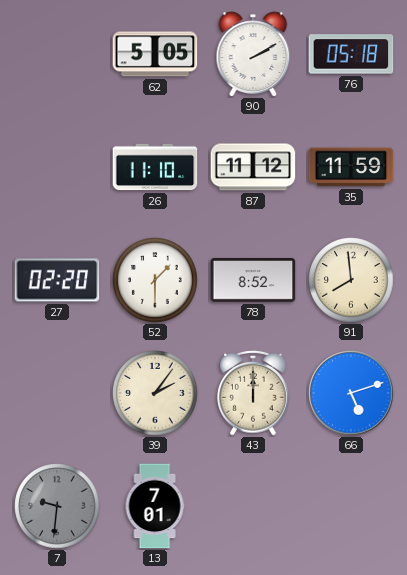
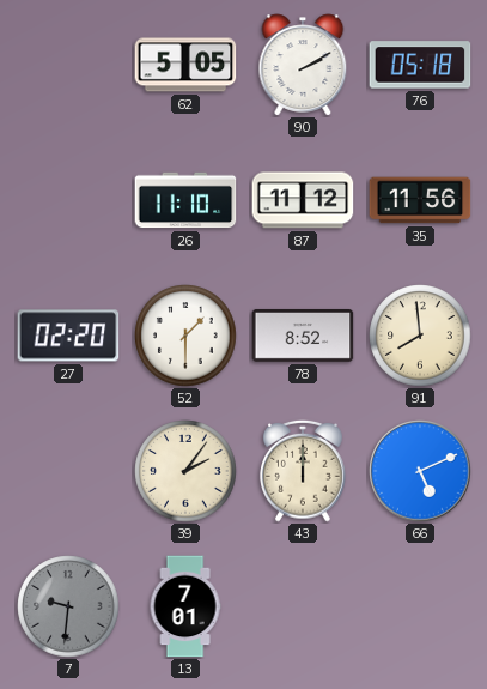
35: 11:59 -> 11:56 (420, 200)
66: 5:12 -> 5:11 (420, 471)
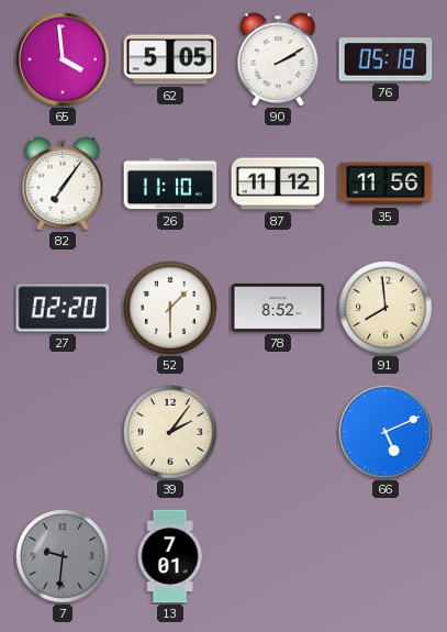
65: none -> 3:59 (63, 59)
82: none -> 7:06 (63, 184)
43: 12:00 -> none (303, 471)
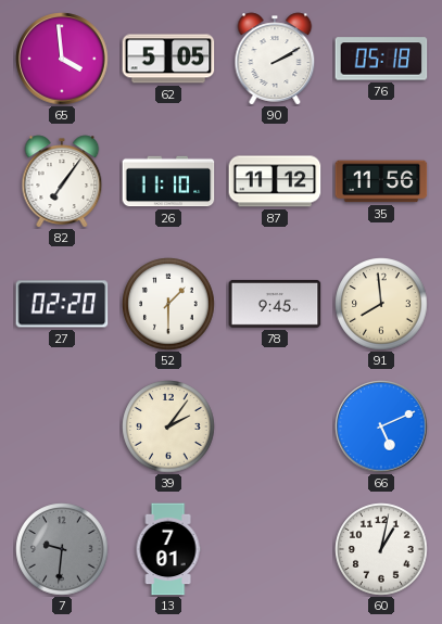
78: 8:52 -> 9:45 (275, 304)
60: none -> 1:02 (381, 549)
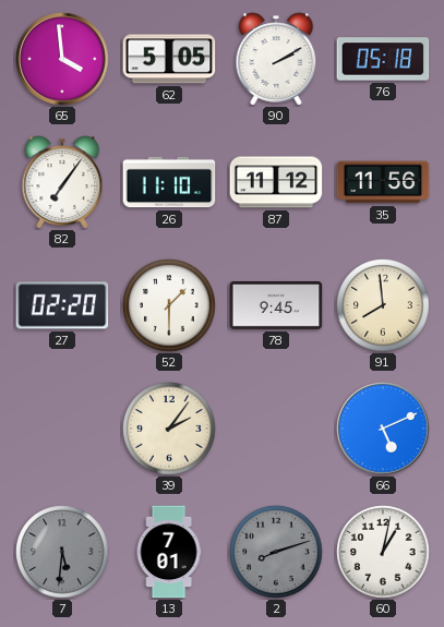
7: 9:31 -> 5:31 (62, 552)
2: none -> 8:12 (276, 552)
